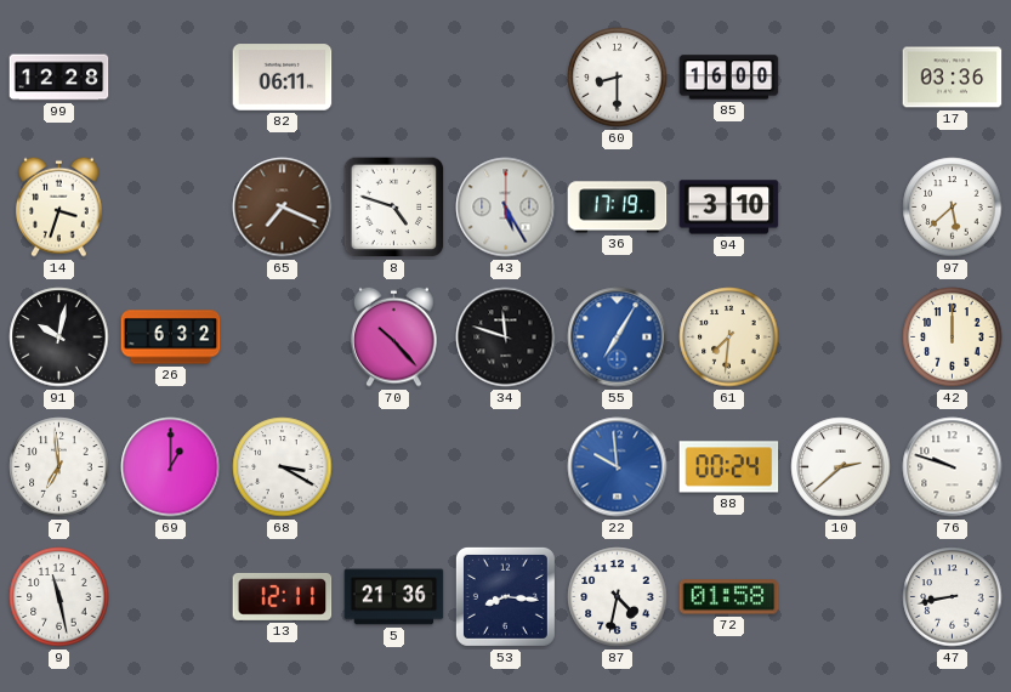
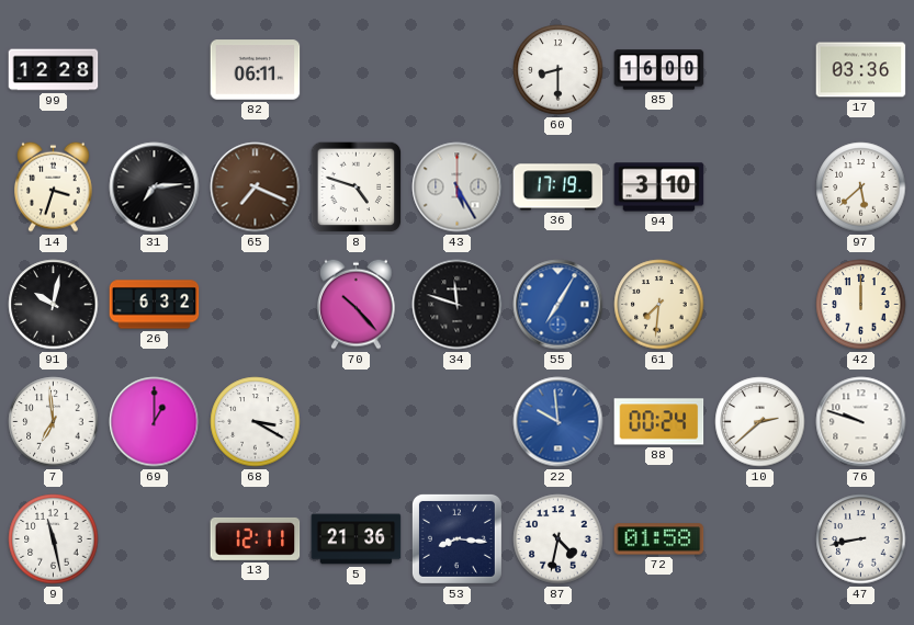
31: none -> 7:14 (155, 187)
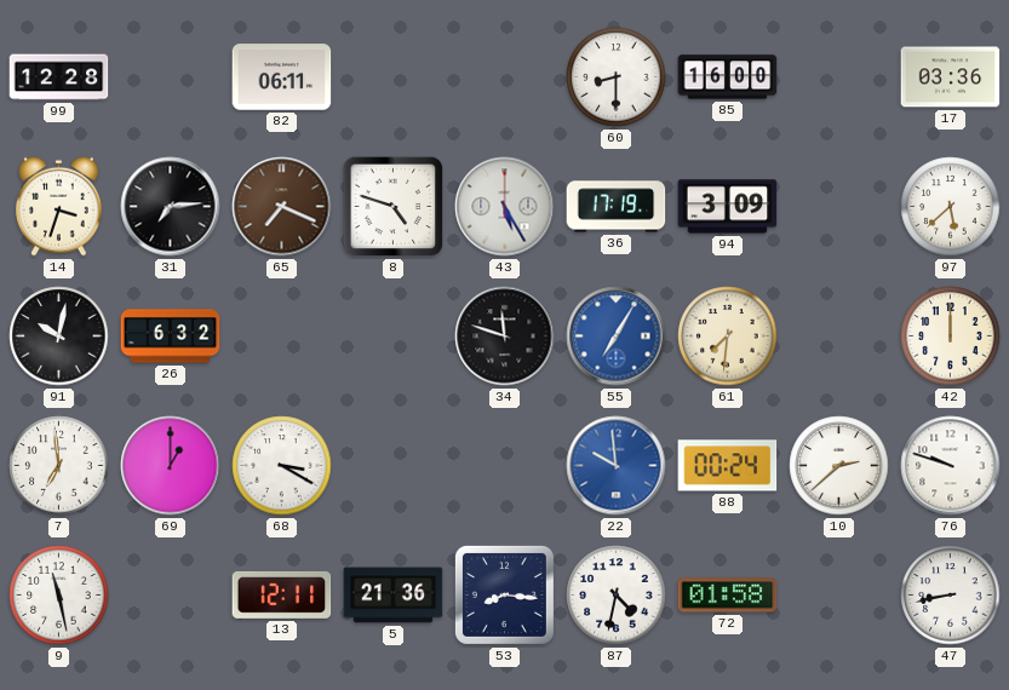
94: 3:10 -> 3:09 (728, 207)
70: 10:23 -> none (357, 304)
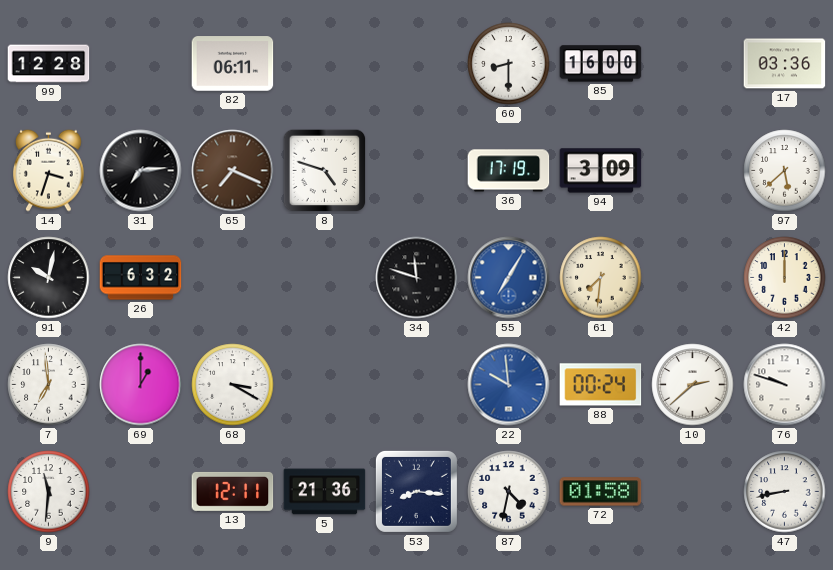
43: 5:25 -> none (505, 207)
9: 11:28 -> 11:31 (49, 492)
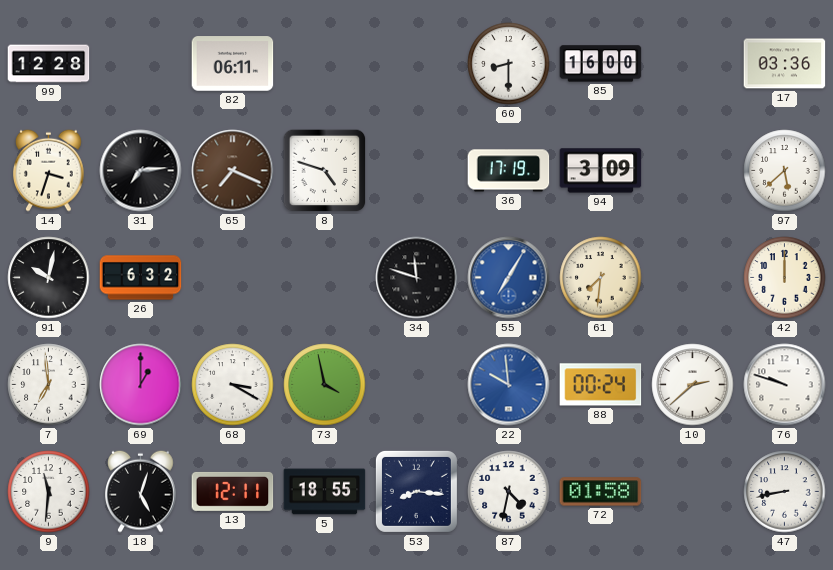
73: none -> 3:58 (325, 385)
18: none -> 5:03 (141, 491)
5: 21:36 -> 18:55 (325, 492)
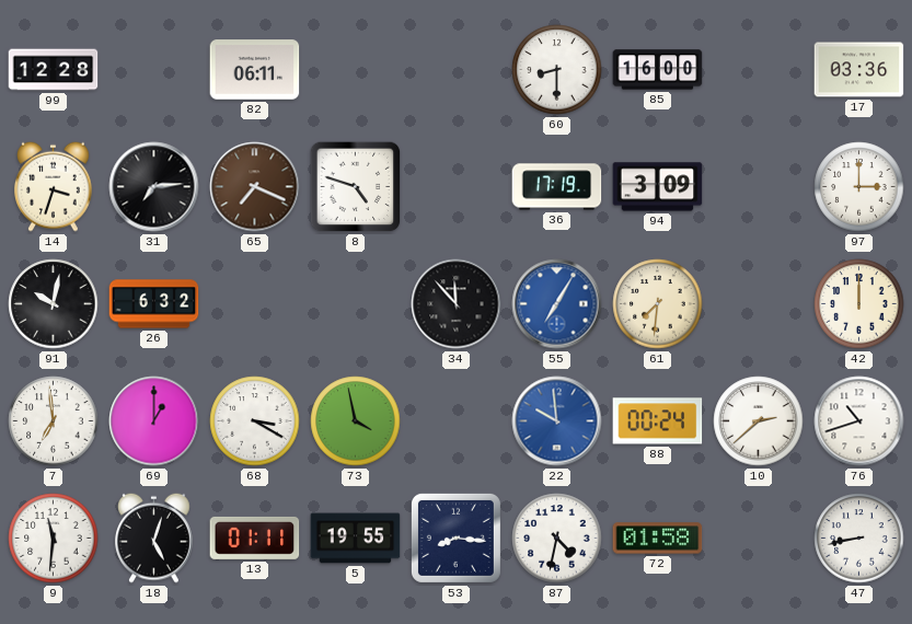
97: 5:38 -> 3:00 (859, 187)
34: 11:48 -> 11:53 (457, 304)
76: 9:48 -> 10:42 (859, 421)
13: 12:11 -> 01:11 (255, 538)
5: 18:55 -> 19:55 (356, 539)
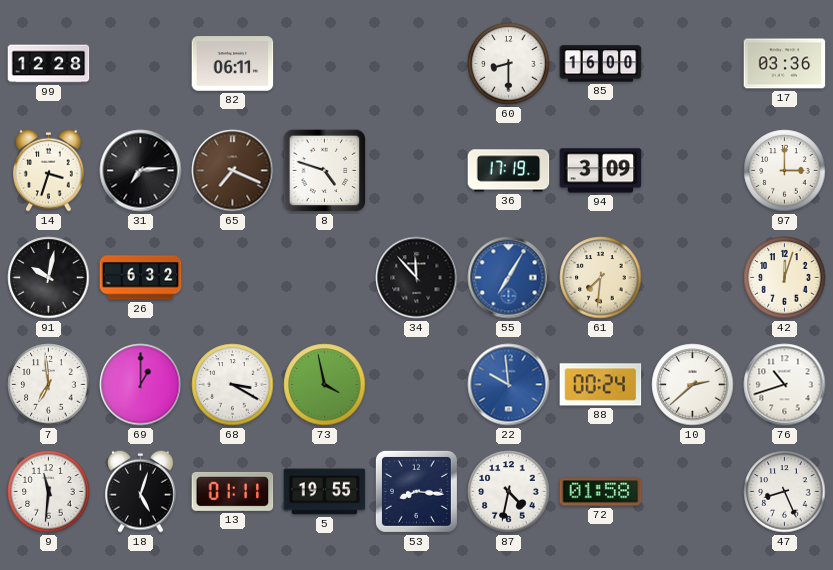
42: 12:00 -> 12:03 (785, 278)
47: 8:43 -> 8:26 (785, 492)
